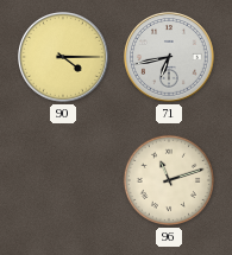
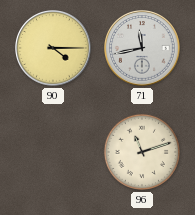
71: 6:43 -> 11:43 (143, 49)
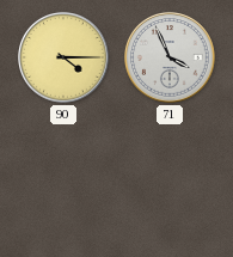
71: 11:43 -> 3:56 (171, 59)
96: 11:12 -> none (142, 152)
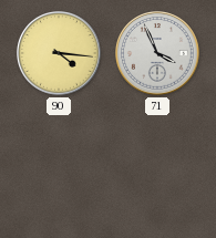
90: 4:15 -> 4:16 (60, 54)
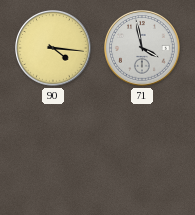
71: 3:56 -> 3:58 (143, 49)
